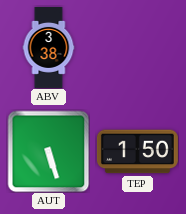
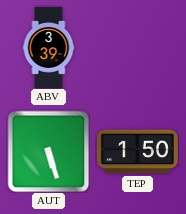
ABV: 3:38 -> 3:39 (49, 47)
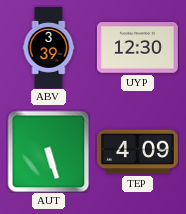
UYP: none -> 12:30 (137, 48)
TEP: 1:50 -> 4:09 (137, 152)
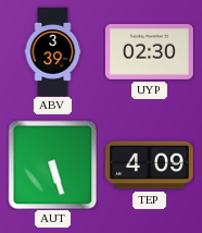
UYP: 12:30 -> 02:30 (149, 52)
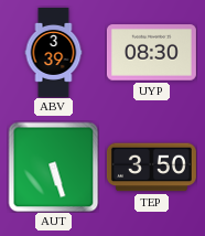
UYP: 02:30 -> 08:30 (151, 53)
TEP: 4:09 -> 3:50 (151, 168)
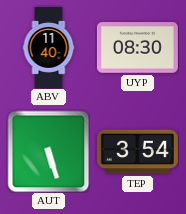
ABV: 3:39 -> 11:40 (49, 47)
TEP: 3:50 -> 3:54 (137, 152)
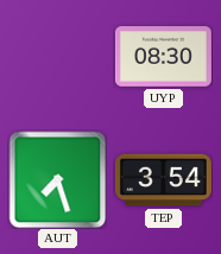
ABV: 11:40 -> none (49, 47)
AUT: 5:27 -> 7:27 (57, 179)
